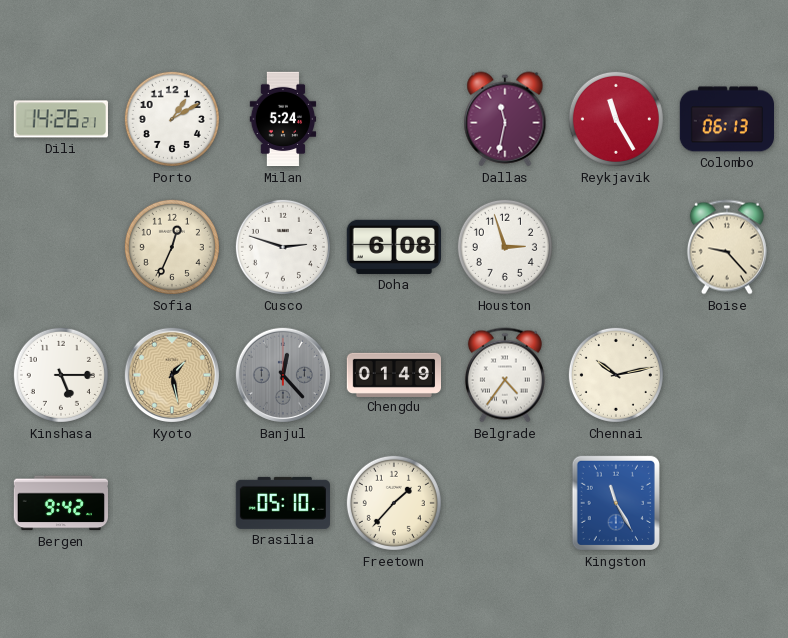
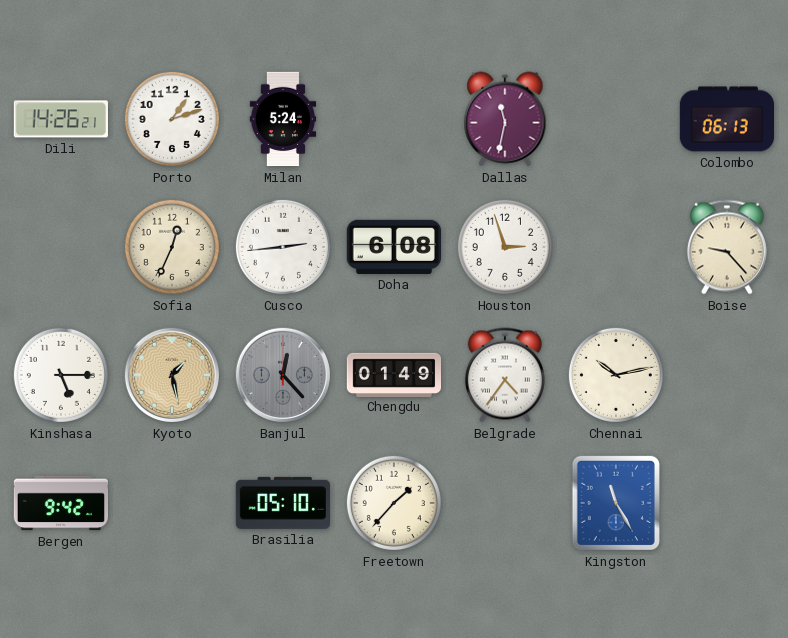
Porto: 1:10 -> 1:12 (172, 119)
Reykjavik: 11:25 -> none (616, 119)
Cusco: 2:48 -> 2:44 (283, 247)
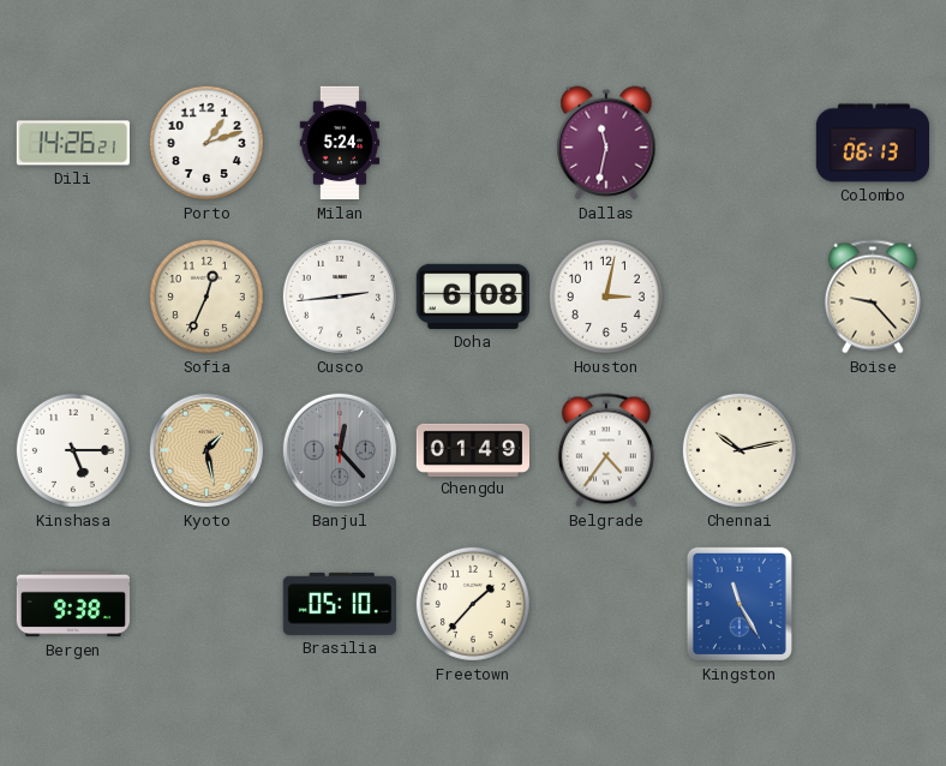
Houston: 2:57 -> 3:02 (606, 297)
Bergen: 9:42 -> 9:38 (72, 604)
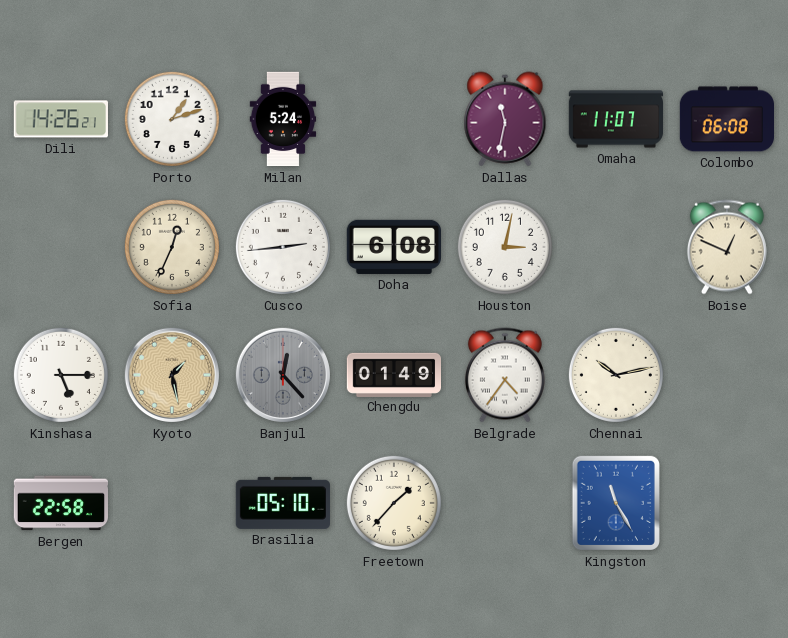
Omaha: none -> 11:07 (616, 119)
Colombo: 06:13 -> 06:08 (726, 119)
Boise: 9:23 -> 12:49 (727, 247)
Bergen: 9:38 -> 22:58 (60, 503)
